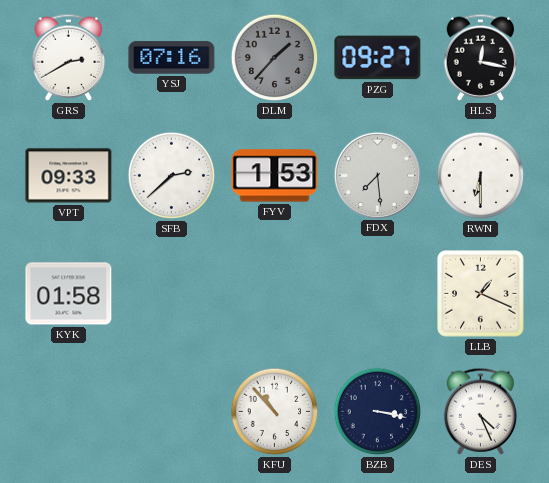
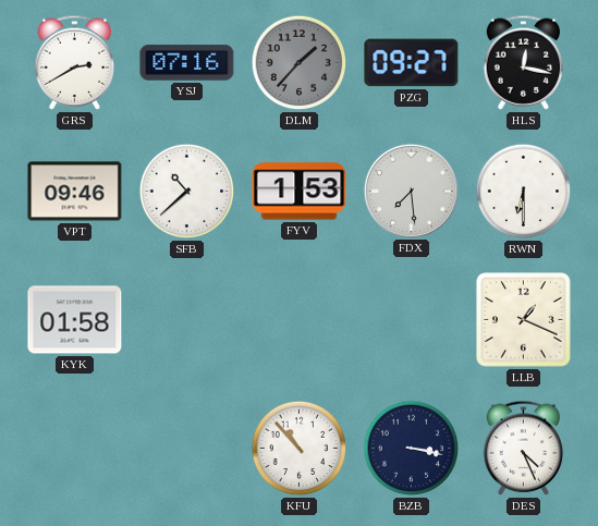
VPT: 09:33 -> 09:46 (75, 192)
SFB: 2:38 -> 10:38 (187, 192)
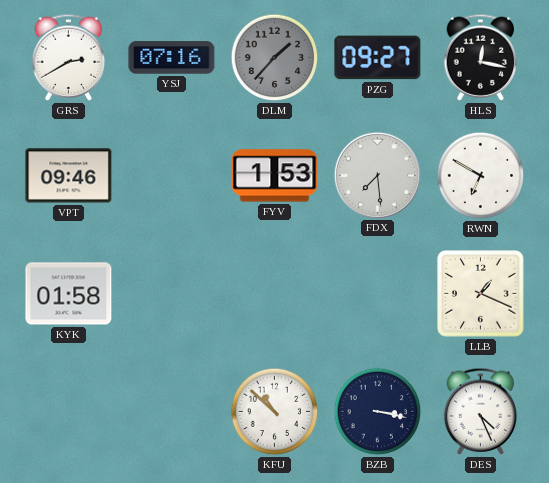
SFB: 10:38 -> none (187, 192)
RWN: 6:30 -> 6:50 (481, 176)
KFU: 10:53 -> 10:52 (275, 412)
